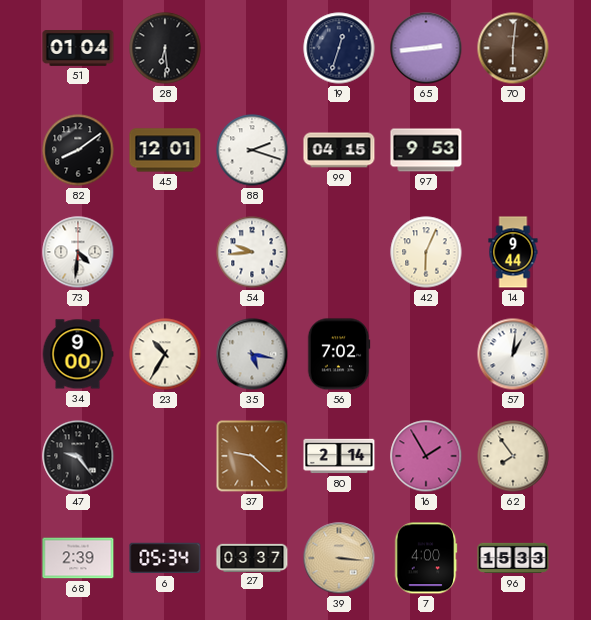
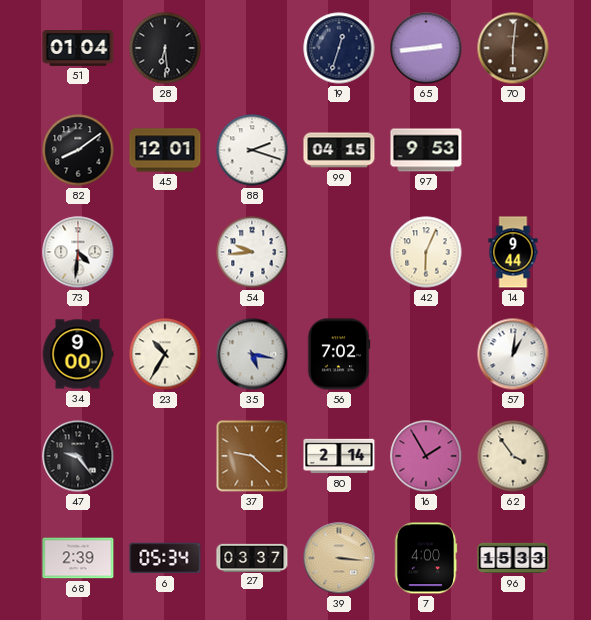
62: 7:54 -> 3:54 (513, 456)
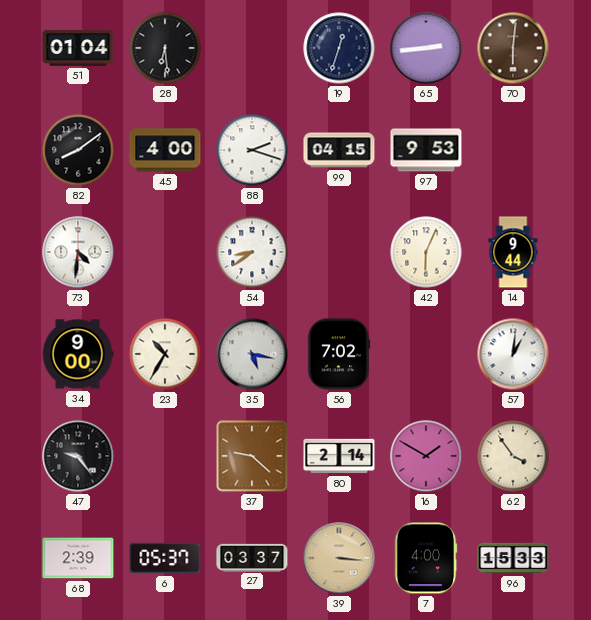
45: 12:01 -> 4:00 (165, 150)
54: 9:44 -> 8:39 (252, 252)
16: 1:55 -> 1:50 (426, 456)
6: 05:34 -> 05:37 (165, 558)
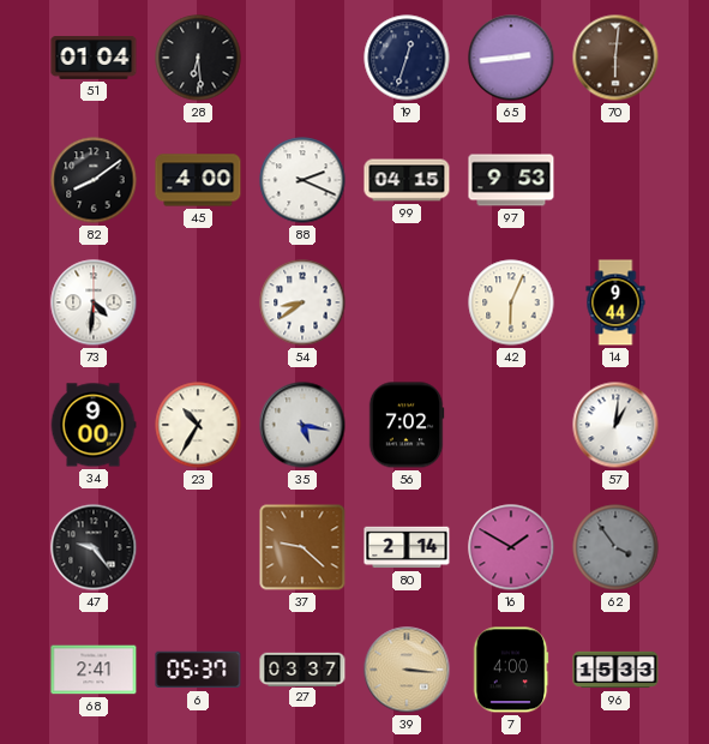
88: 2:18 -> 2:19 (302, 180)
62 dial: cream -> grey (615, 547)
68: 2:39 -> 2:41 (94, 670)
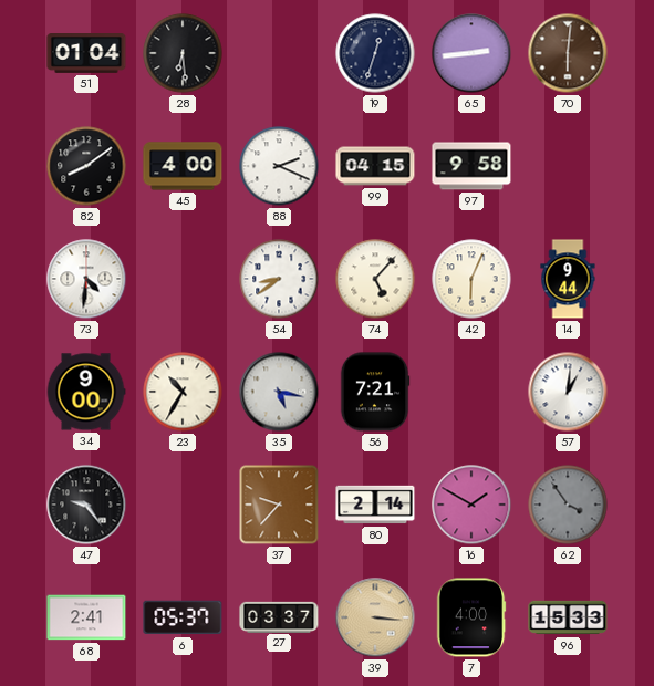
97: 9:53 -> 9:58 (471, 166)
74: none -> 5:07 (375, 279)
56: 7:02 -> 7:21 (375, 392)
37: 9:22 -> 9:37 (279, 505)
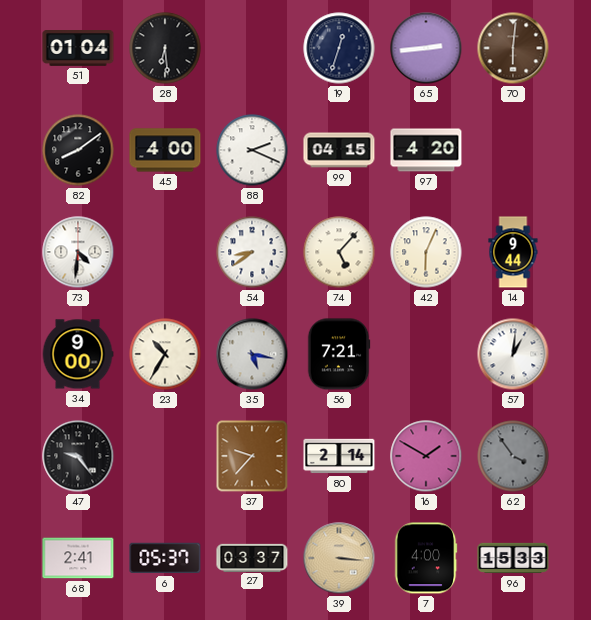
97: 9:58 -> 4:20 (426, 150)
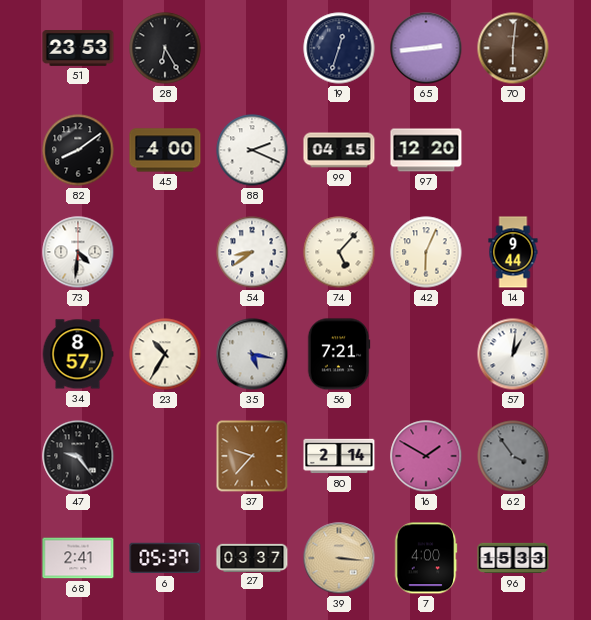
51: 01:04 -> 23:53 (78, 49)
28: 6:29 -> 6:25 (165, 48)
97: 4:20 -> 12:20 (426, 150)
34: 9:00 -> 8:57 (78, 354)
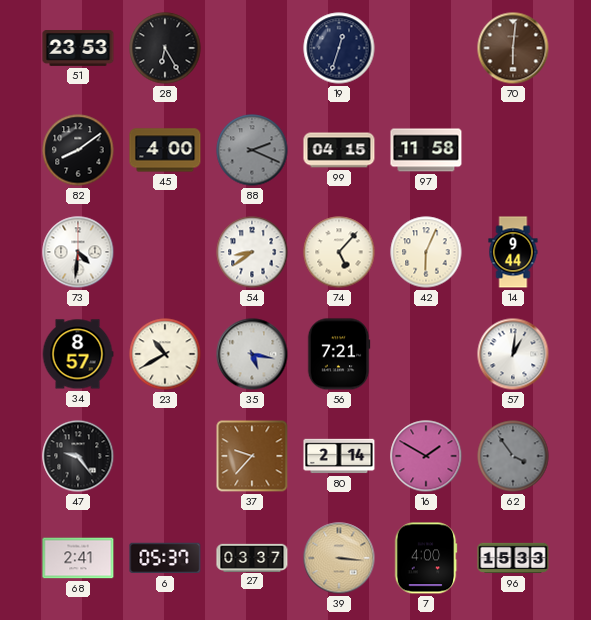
65: 2:44 -> none (426, 48)
88 dial: white -> grey (252, 150)
97: 12:20 -> 11:58 (426, 150)
23: 10:35 -> 10:40 (165, 354)
